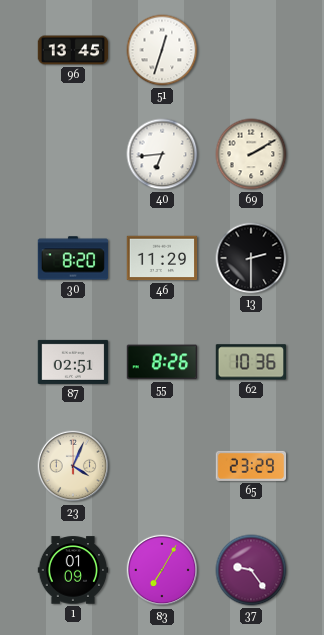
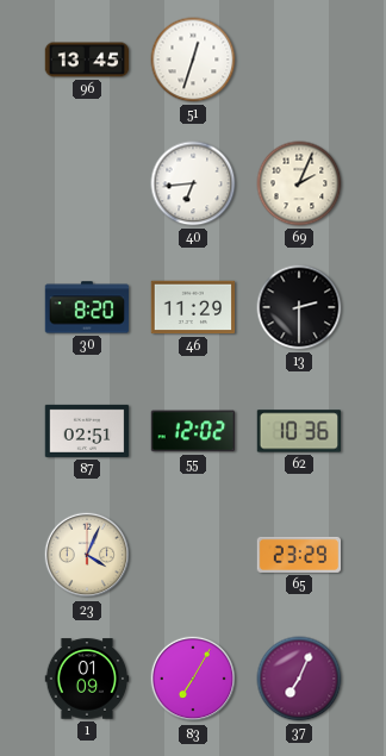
69: 2:10 -> 2:04 (299, 183)
55: 8:26 -> 12:02 (193, 431)
37: 9:24 -> 7:04 (299, 679)
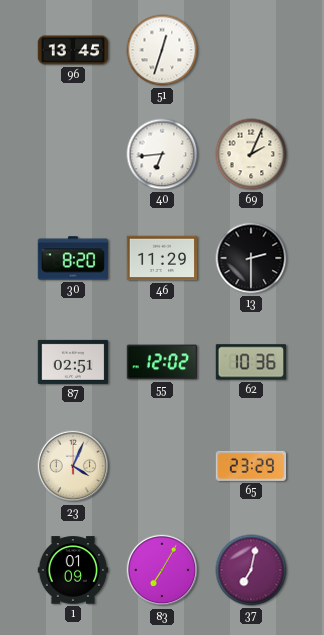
37: 7:04 -> 7:02 (251, 570)
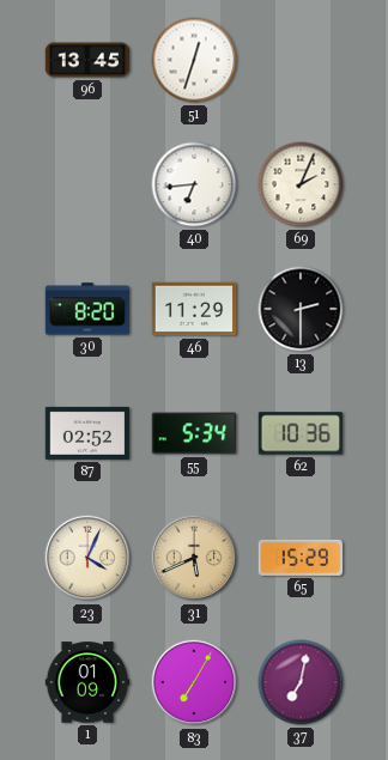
87: 02:51 -> 02:52 (87, 433)
55: 12:02 -> 5:34 (194, 433)
31: none -> 5:41 (194, 558)
65: 23:29 -> 15:29 (301, 558)
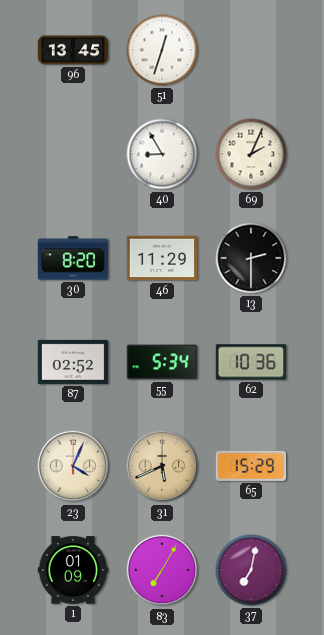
40: 6:44 -> 8:55 (162, 154)
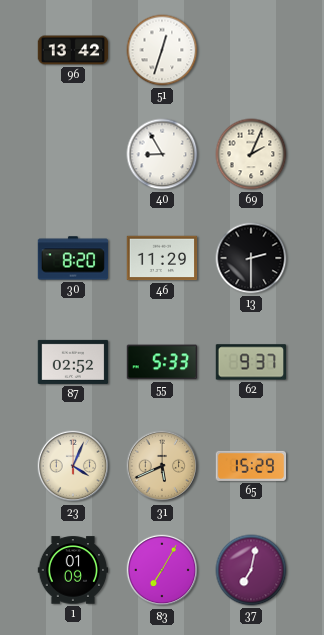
96: 13:45 -> 13:42 (73, 50)
55: 5:34 -> 5:33 (162, 362)
62: 10:36 -> 9:37 (251, 362)
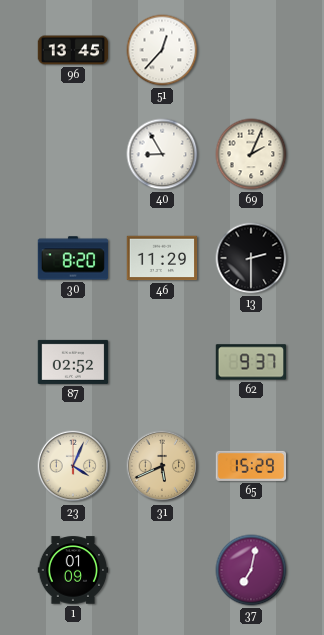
96: 13:42 -> 13:45 (73, 50)
51: 12:33 -> 12:37 (162, 50)
55: 5:33 -> none (162, 362)
83: 7:05 -> none (162, 570)
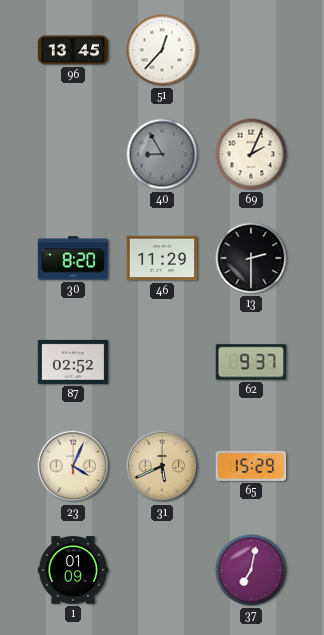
40 dial: white -> grey (162, 154)
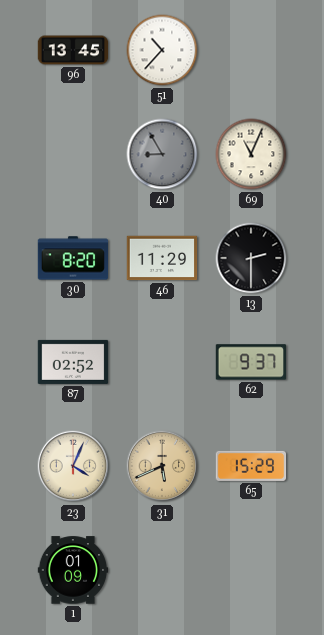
51: 12:37 -> 10:37 (162, 50)
69: 2:04 -> 11:04 (251, 154)
37: 7:02 -> none (251, 570)
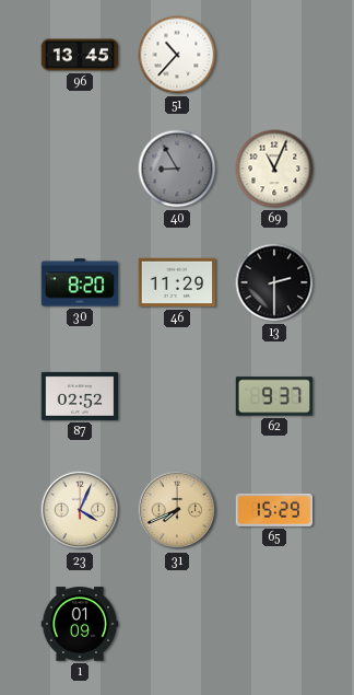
31: 5:41 -> 7:41 (177, 510)
